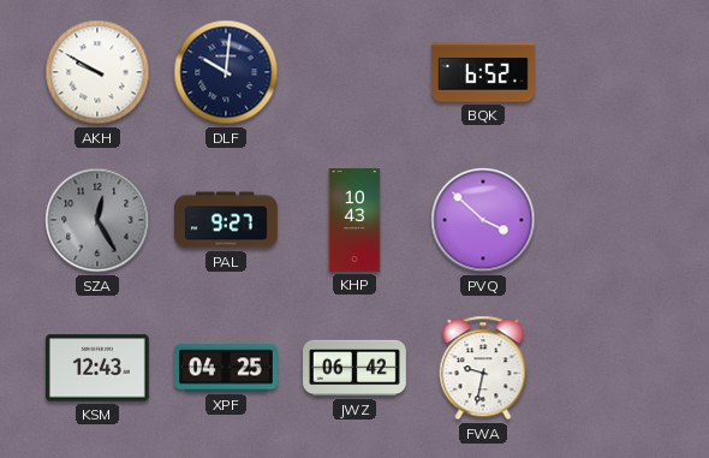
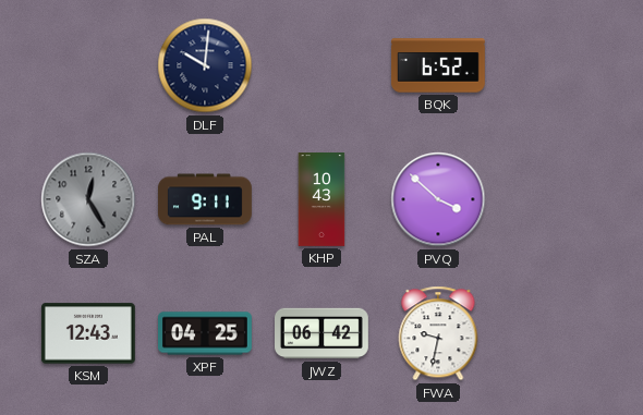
AKH: 9:50 -> none (97, 72)
PAL: 9:27 -> 9:11 (206, 199)
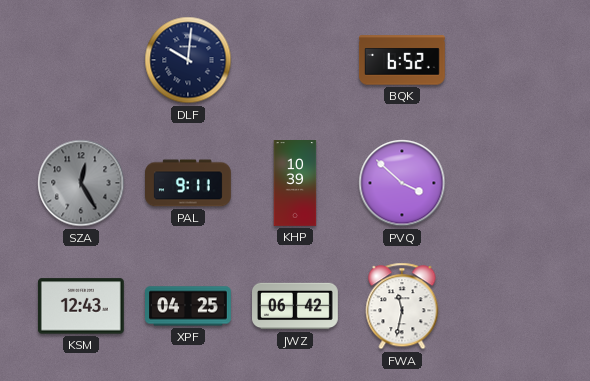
KHP: 10:43 -> 10:39 (295, 184)
FWA: 9:32 -> 11:32 (402, 306)
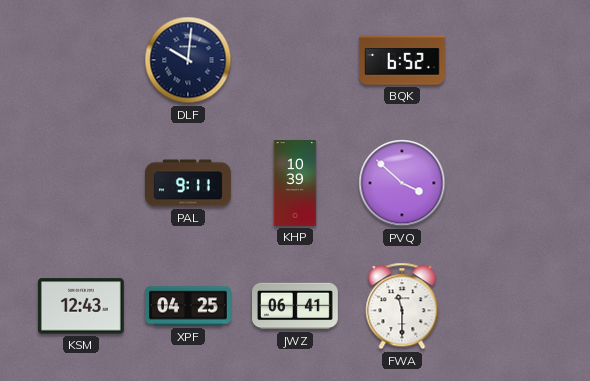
SZA: 12:25 -> none (81, 183)
JWZ: 06:42 -> 06:41 (296, 306)
FWA: 11:32 -> 11:30 (402, 306)
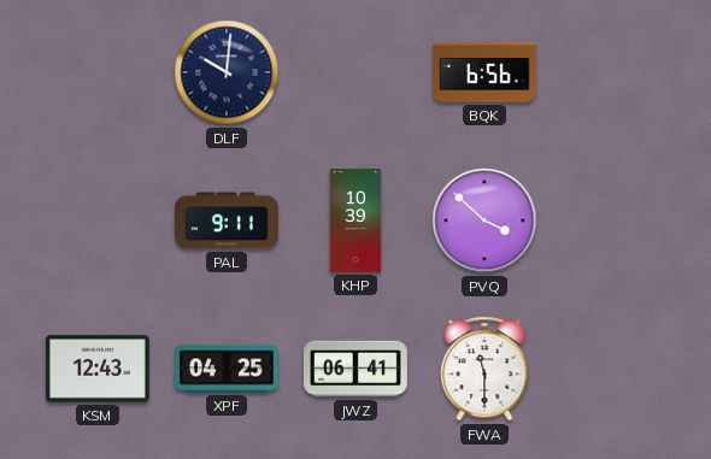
BQK: 6:52 -> 6:56 (484, 72)
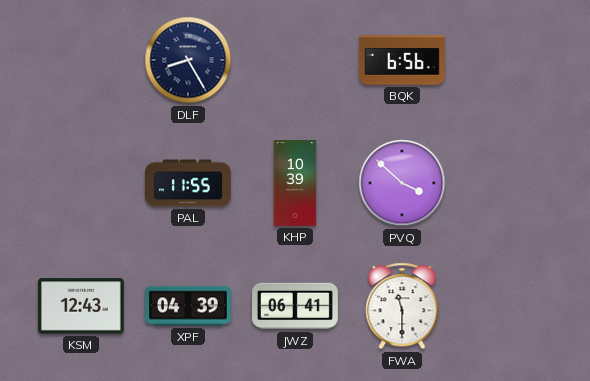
DLF: 10:01 -> 8:25 (188, 60)
PAL: 9:11 -> 11:55 (189, 183)
XPF: 04:25 -> 04:39 (189, 306)
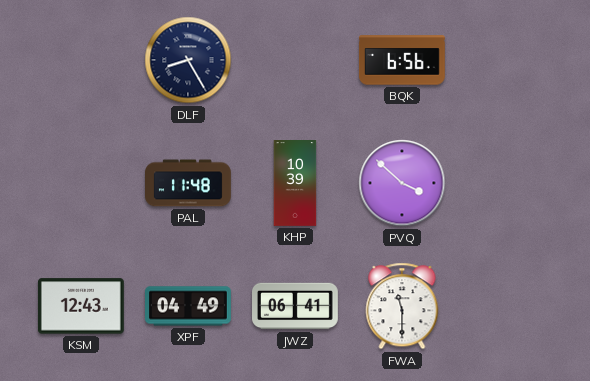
PAL: 11:55 -> 11:48 (189, 183)
XPF: 04:39 -> 04:49 (189, 306)
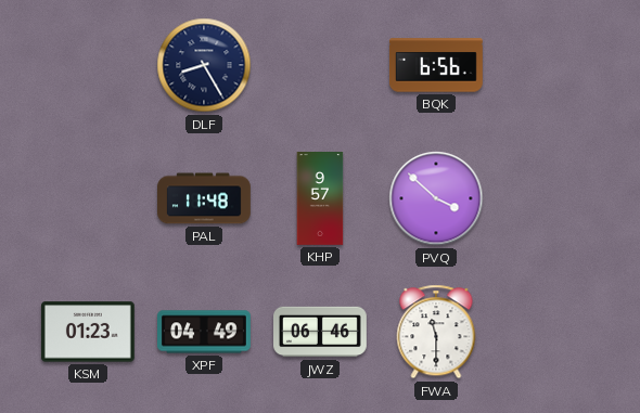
KHP: 10:39 -> 9:57 (320, 199)
KSM: 12:43 -> 01:23 (88, 332)
JWZ: 06:41 -> 06:46 (321, 332)
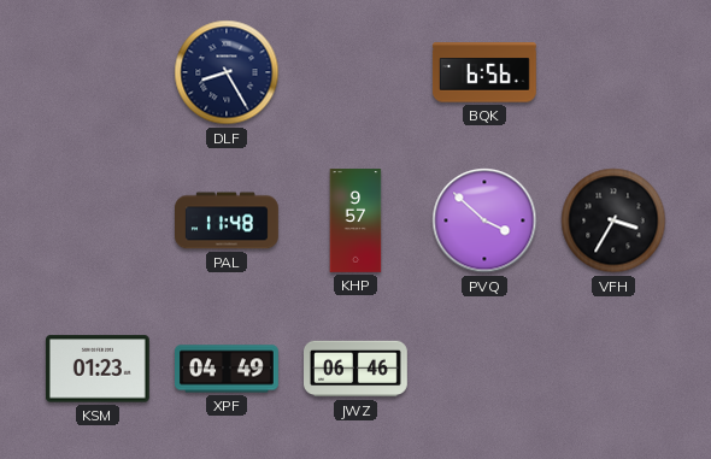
VFH: none -> 3:35 (613, 220)
FWA: 11:30 -> none (436, 332)
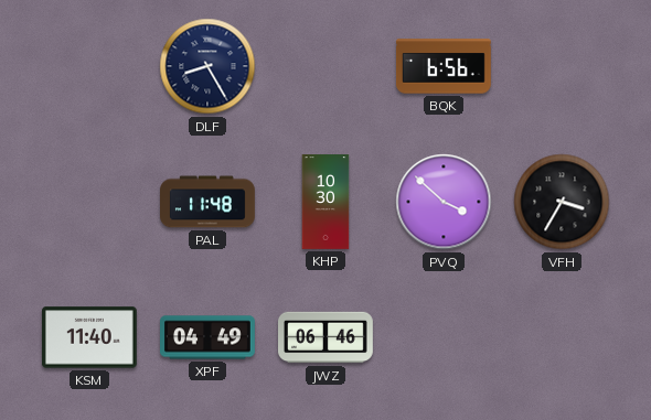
KHP: 9:57 -> 10:30 (325, 203)
KSM: 01:23 -> 11:40 (89, 337)
